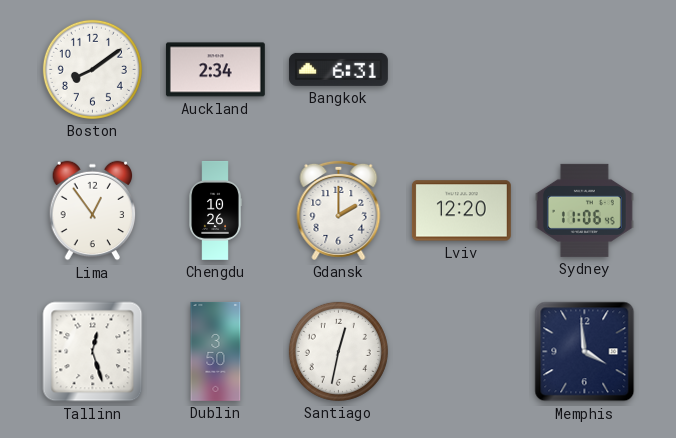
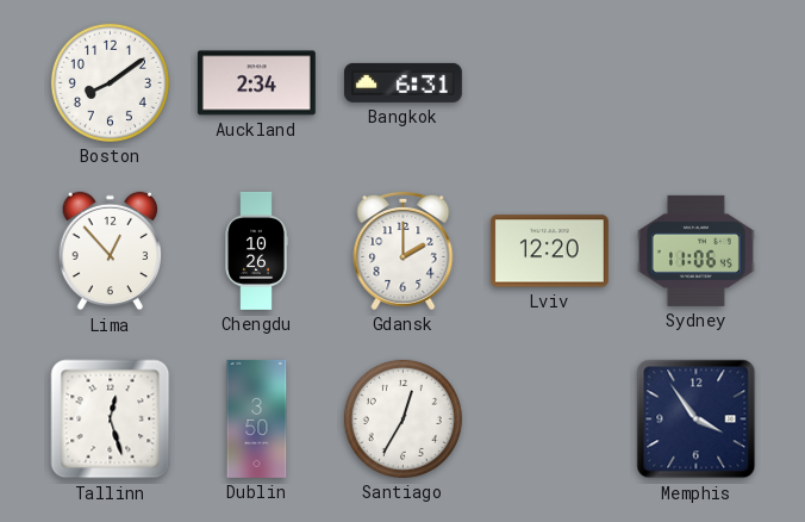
Lima: 12:54 -> 12:53 (111, 251)
Santiago: 12:32 -> 12:35 (402, 418)
Memphis: 3:59 -> 3:54 (697, 420)
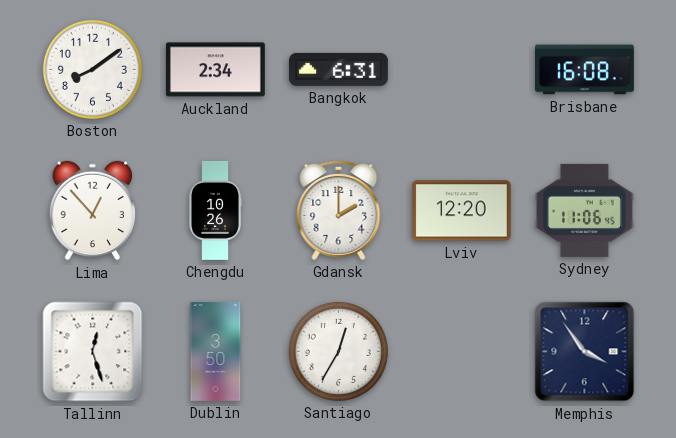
Brisbane: none -> 16:08 (584, 70)
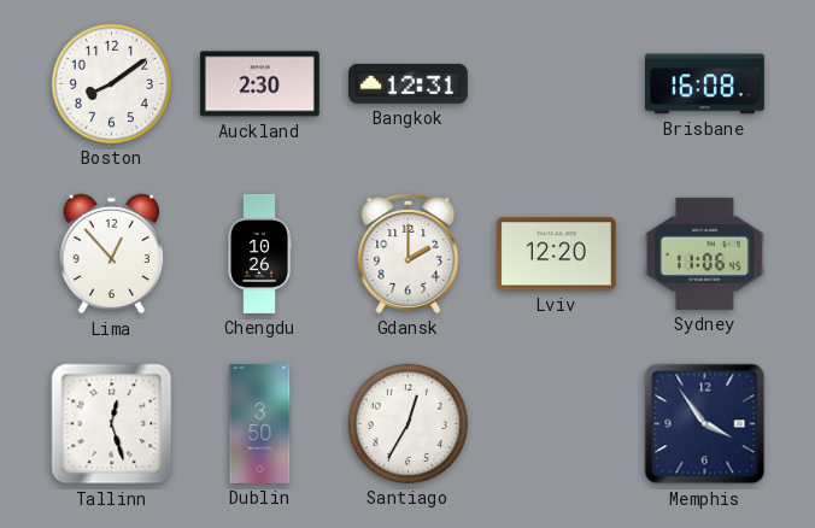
Auckland: 2:34 -> 2:30 (259, 84)
Bangkok: 6:31 -> 12:31 (408, 83)
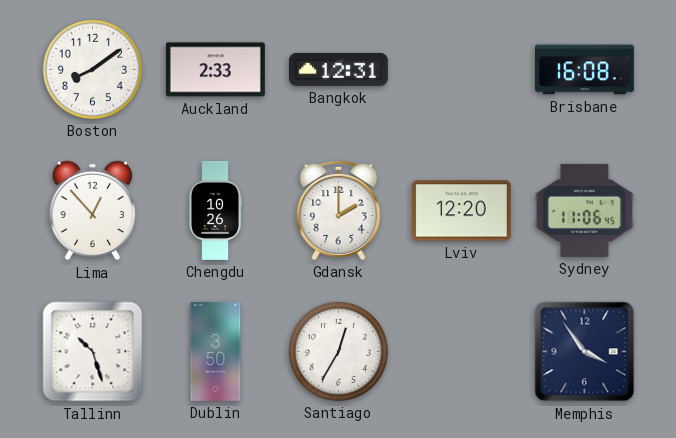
Auckland: 2:30 -> 2:33 (215, 70)
Tallinn: 12:27 -> 10:27 (93, 352)
